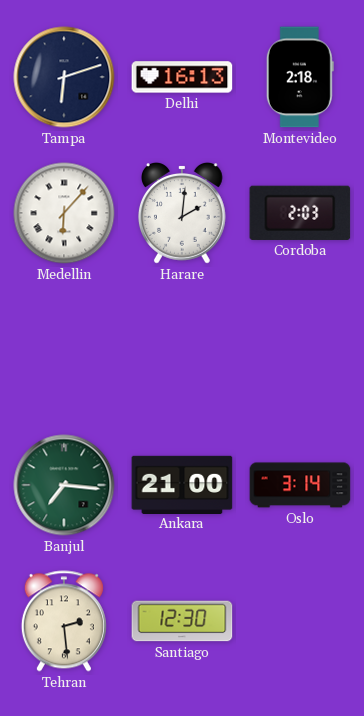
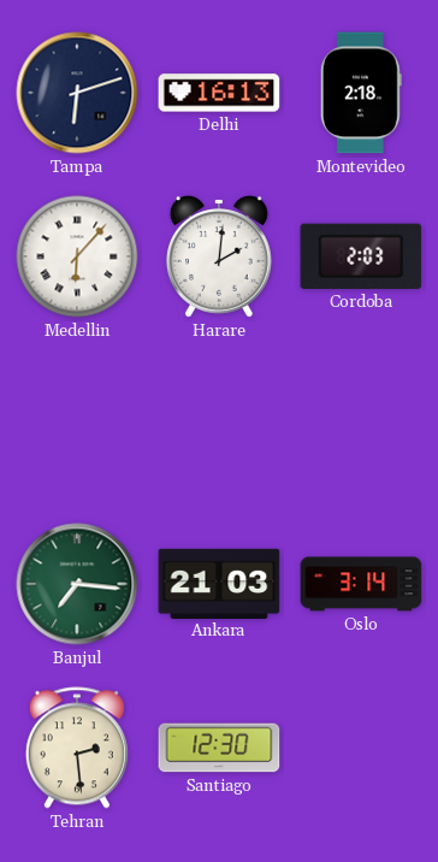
Ankara: 21:00 -> 21:03 (219, 583)
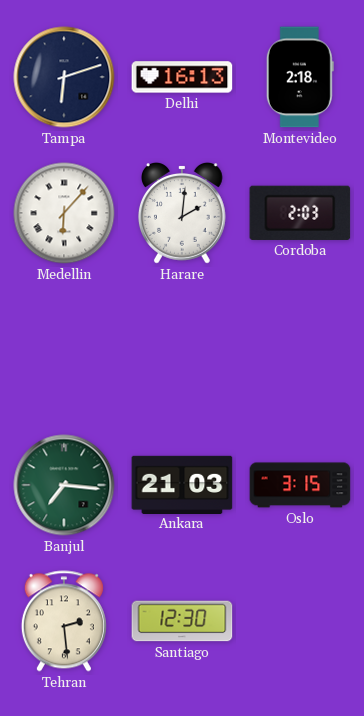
Oslo: 3:14 -> 3:15 (300, 485)
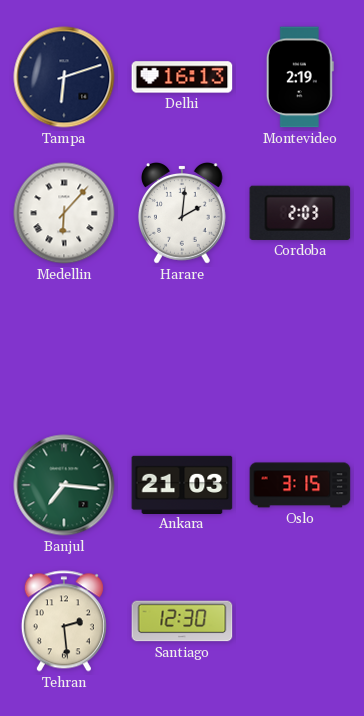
Montevideo: 2:18 -> 2:19 (300, 77)
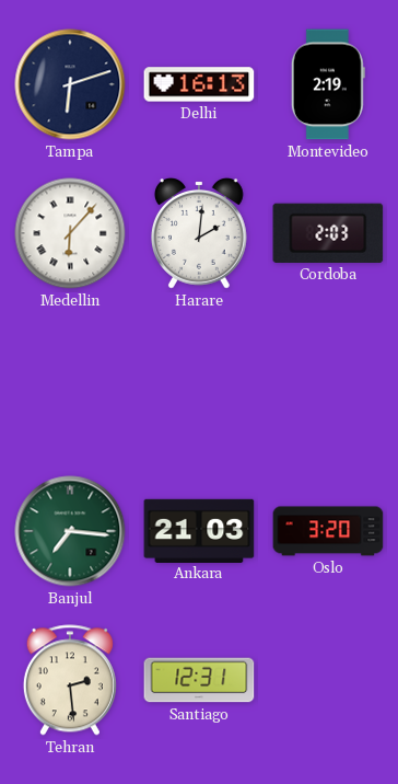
Oslo: 3:15 -> 3:20 (328, 531)
Santiago: 12:30 -> 12:31 (199, 680)
